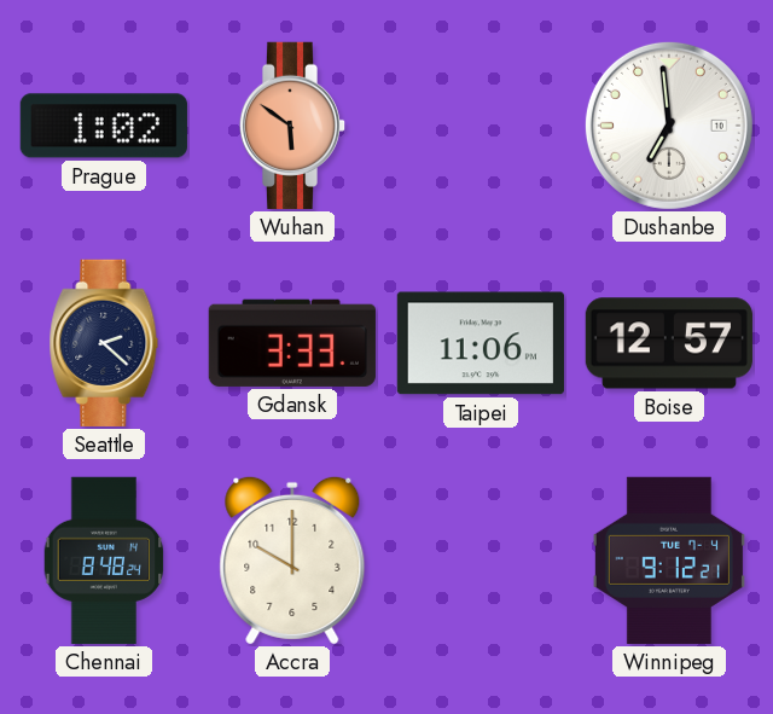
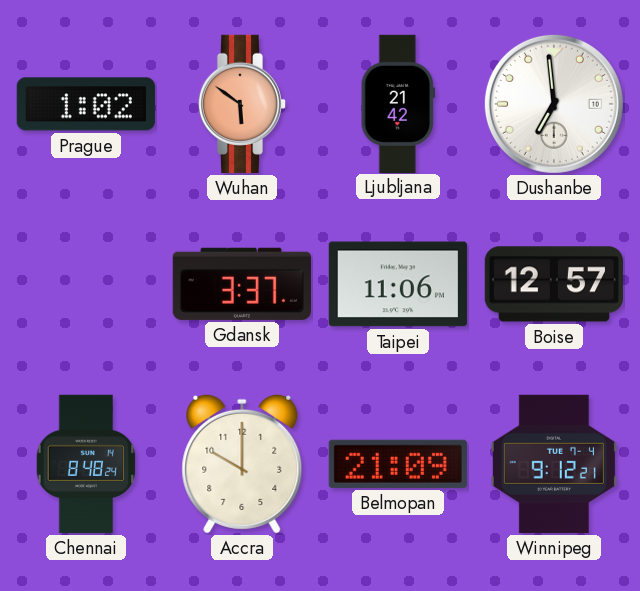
Ljubljana: none -> 21:42 (398, 103)
Seattle: 2:22 -> none (104, 343)
Gdansk: 3:33 -> 3:37 (242, 284)
Belmopan: none -> 21:09 (398, 464)
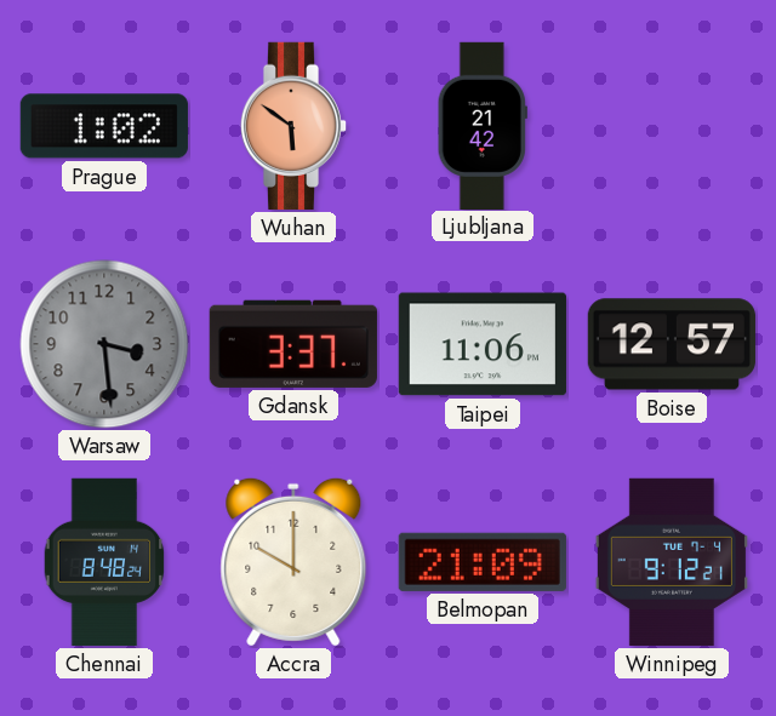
Dushanbe: 6:59 -> none (554, 104)
Warsaw: none -> 3:29 (104, 344)
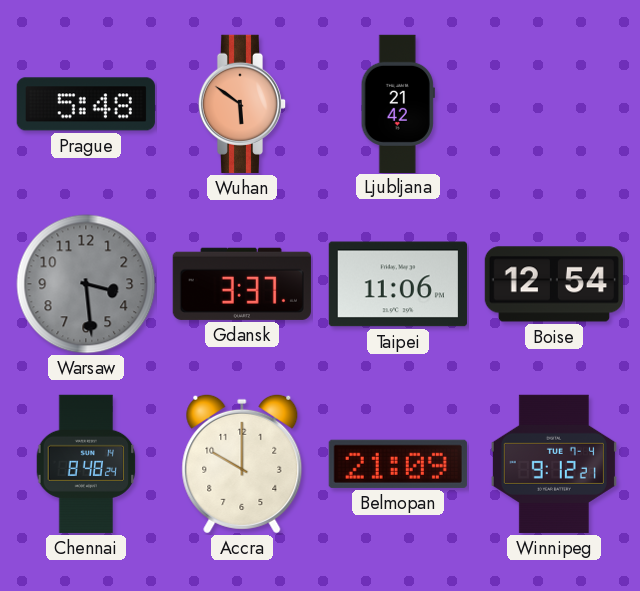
Prague: 1:02 -> 5:48 (86, 104)
Boise: 12:57 -> 12:54 (554, 284)
